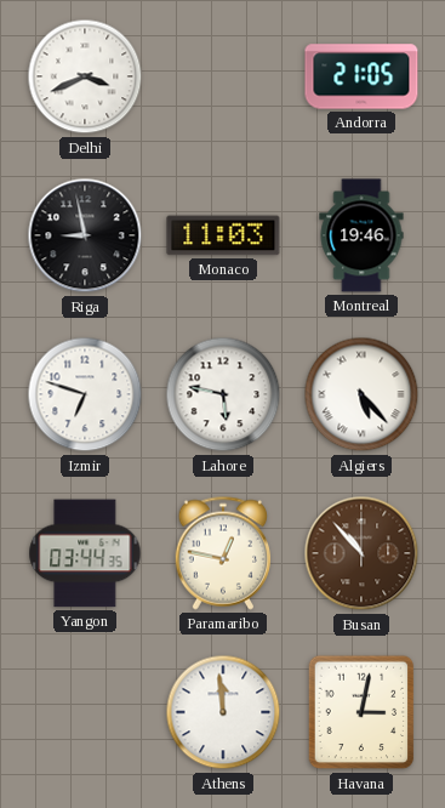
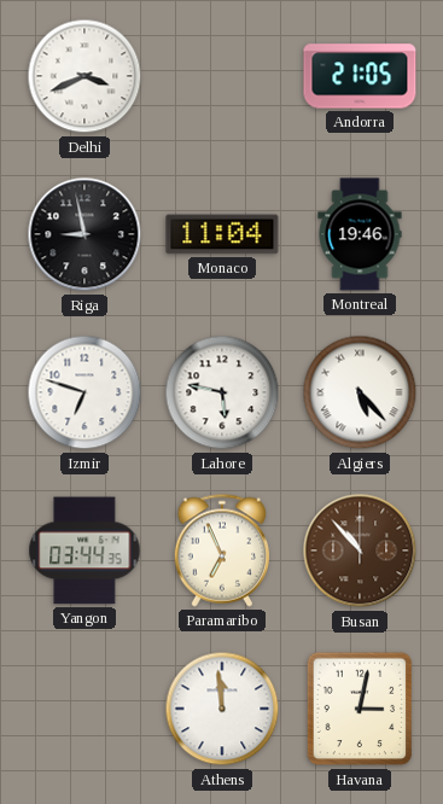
Monaco: 11:03 -> 11:04 (222, 234)
Paramaribo: 12:47 -> 6:56 (222, 550)
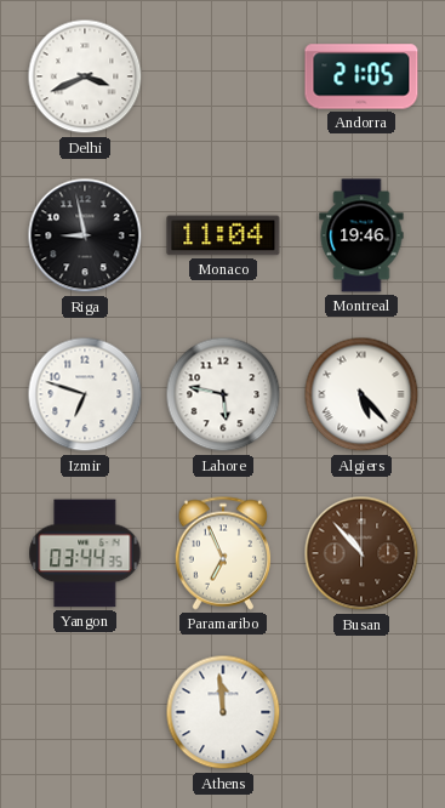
Havana: 3:02 -> none (360, 709)
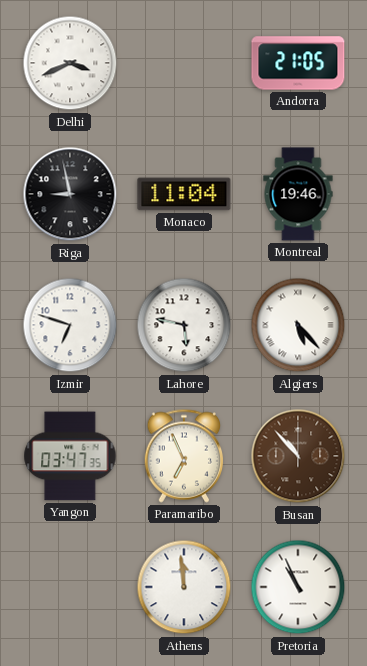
Yangon: 03:44 -> 03:47 (70, 456)
Pretoria: none -> 10:56 (298, 587)
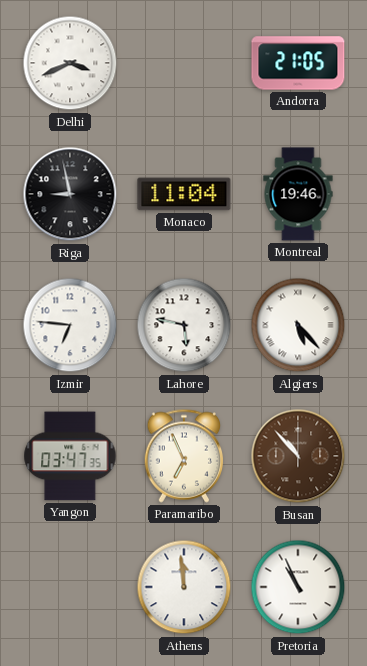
Izmir: 6:48 -> 6:46 (70, 325)
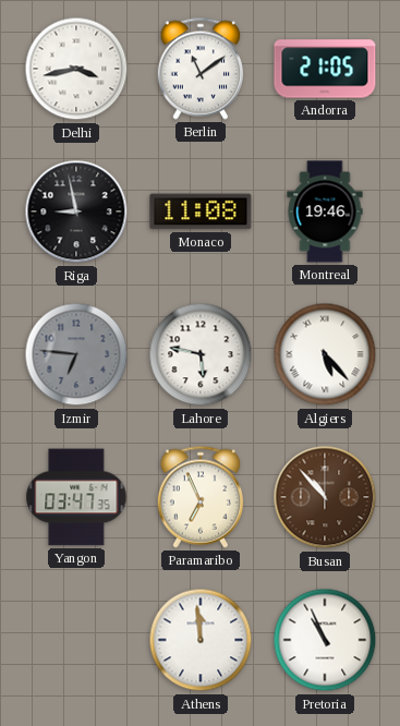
Delhi: 3:41 -> 3:43 (76, 69)
Berlin: none -> 11:09 (201, 69)
Monaco: 11:04 -> 11:08 (201, 211)
Izmir dial: white -> grey (76, 354)
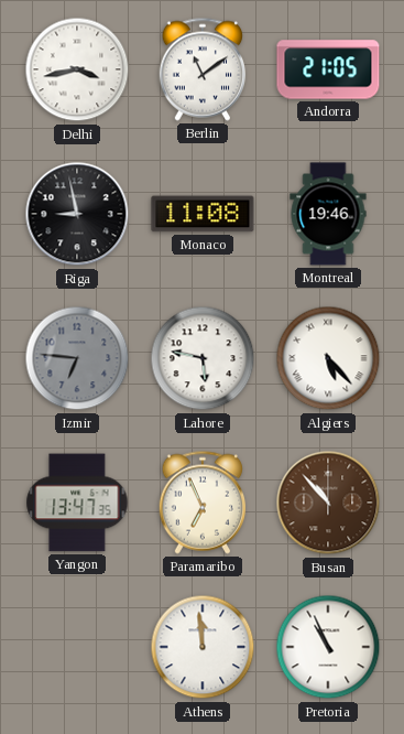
Yangon: 03:47 -> 13:47 (77, 503)
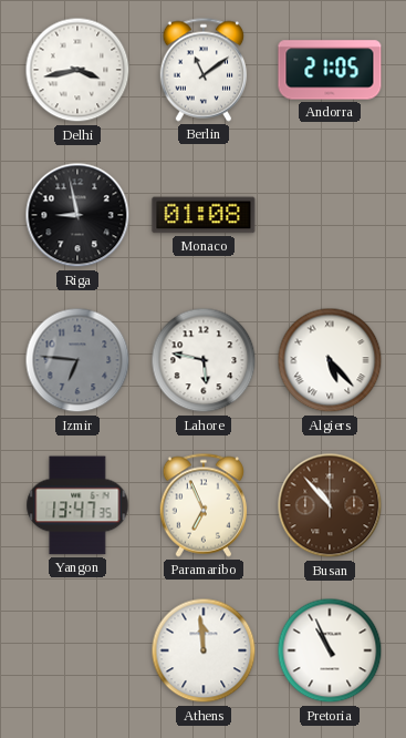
Monaco: 11:08 -> 01:08 (204, 215)
Montreal: 19:46 -> none (328, 214)
